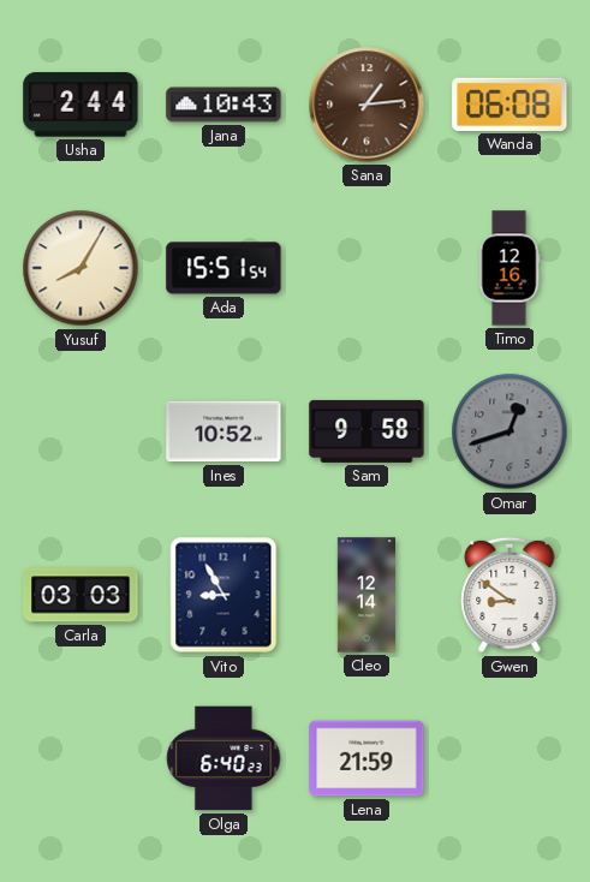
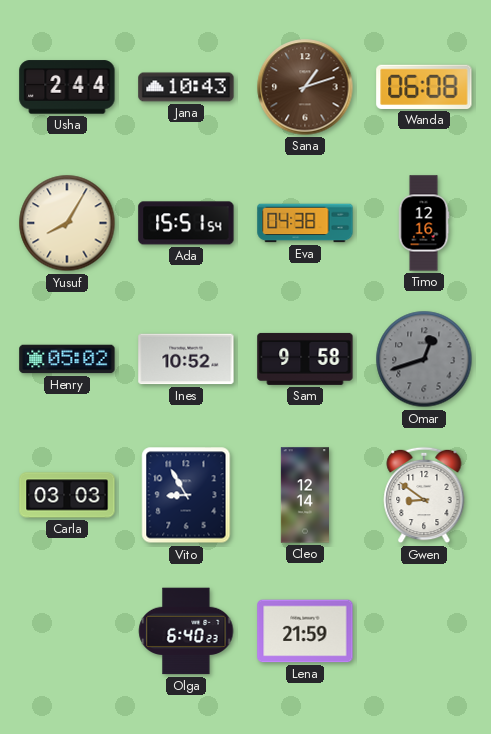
Sana: 1:14 -> 1:12 (305, 87)
Eva: none -> 04:38 (305, 223)
Henry: none -> 05:02 (67, 359)
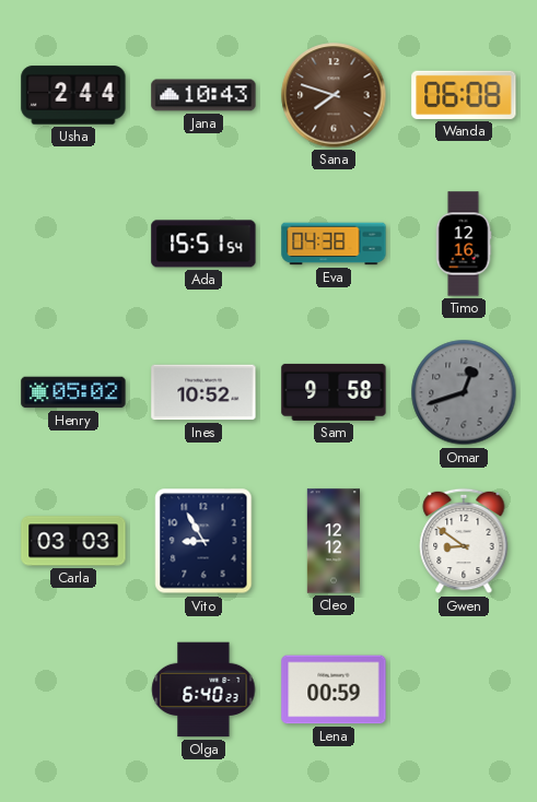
Sana: 1:12 -> 7:48 (334, 95)
Yusuf: 8:05 -> none (67, 223)
Cleo: 12:14 -> 12:12 (332, 541)
Lena: 21:59 -> 00:59 (334, 689)
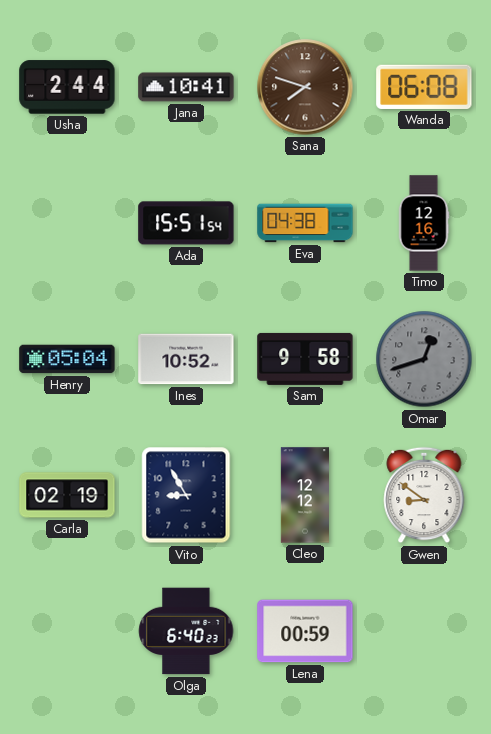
Jana: 10:43 -> 10:41 (186, 87)
Henry: 05:02 -> 05:04 (67, 359)
Carla: 03:03 -> 02:19 (67, 495)
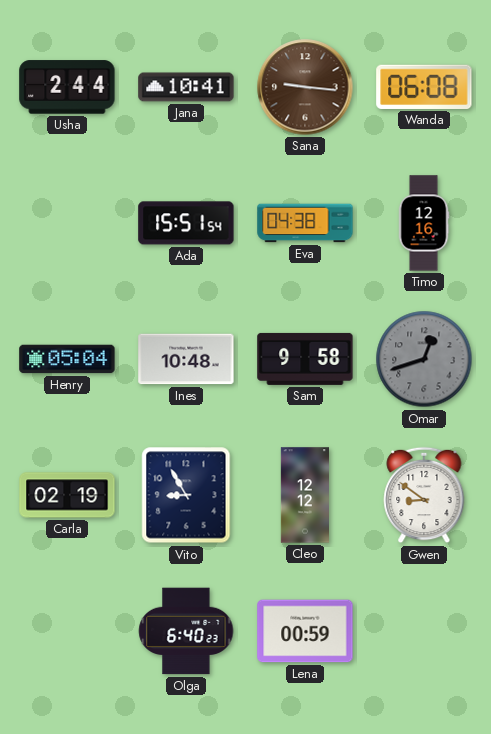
Sana: 7:48 -> 9:16 (305, 87)
Ines: 10:52 -> 10:48 (186, 359)
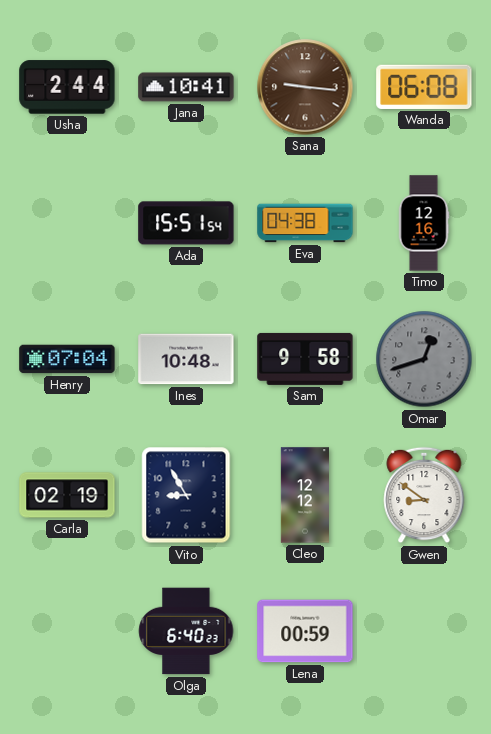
Henry: 05:04 -> 07:04 (67, 359)
